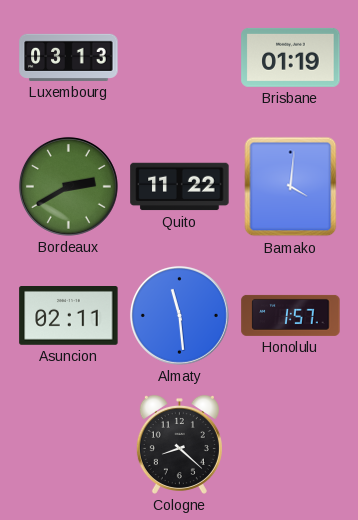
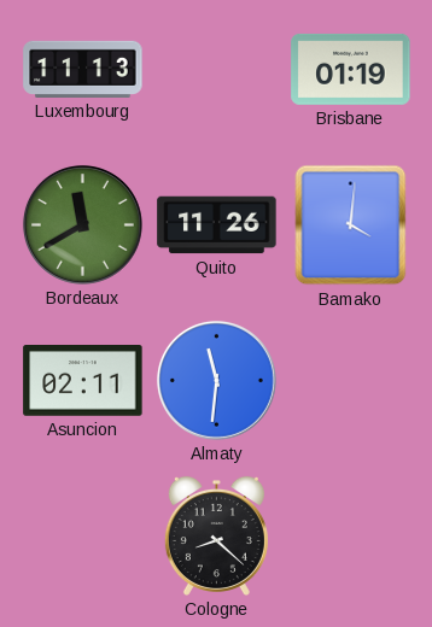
Luxembourg: 03:13 -> 11:13 (83, 69)
Bordeaux: 2:40 -> 11:40 (82, 224)
Quito: 11:22 -> 11:26 (217, 225)
Almaty: 11:29 -> 11:31 (216, 380)
Honolulu: 1:57 -> none (291, 315)
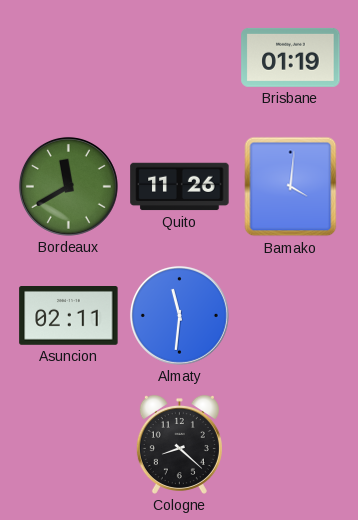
Luxembourg: 11:13 -> none (83, 69)
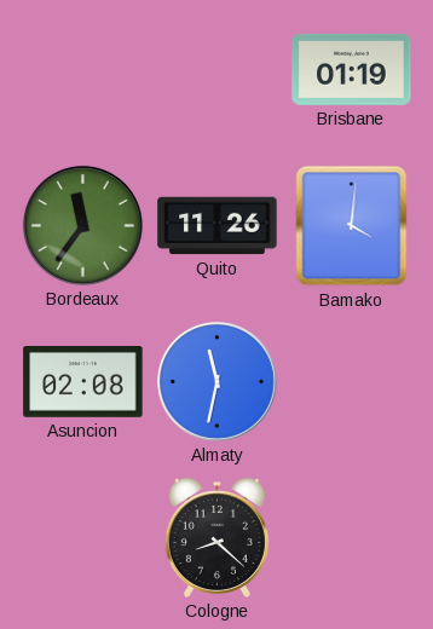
Bordeaux: 11:40 -> 11:36 (82, 225)
Asuncion: 02:11 -> 02:08 (83, 382)
Almaty: 11:31 -> 11:32 (217, 381)
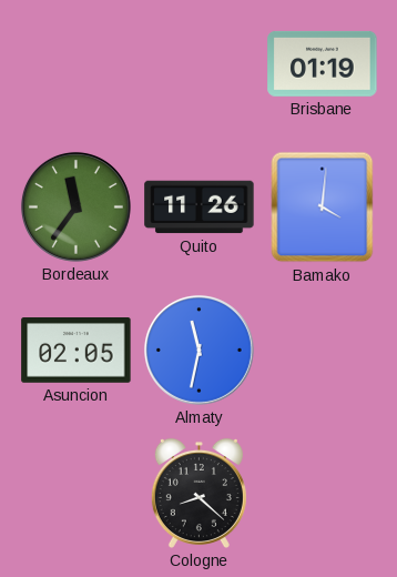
Asuncion: 02:08 -> 02:05 (77, 351)
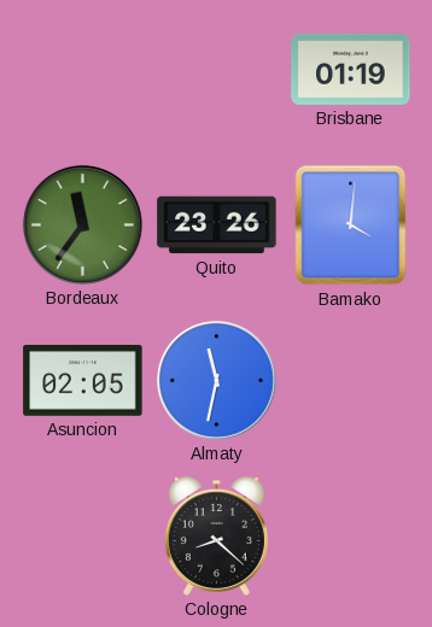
Quito: 11:26 -> 23:26 (217, 225)
